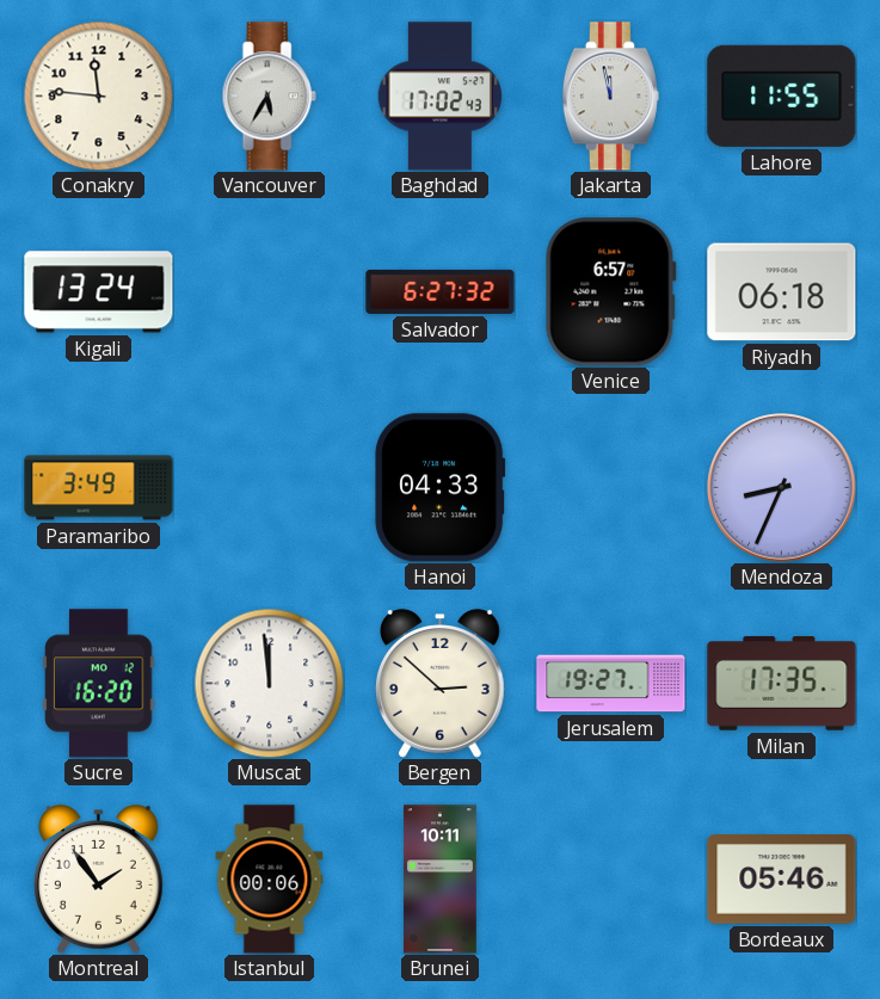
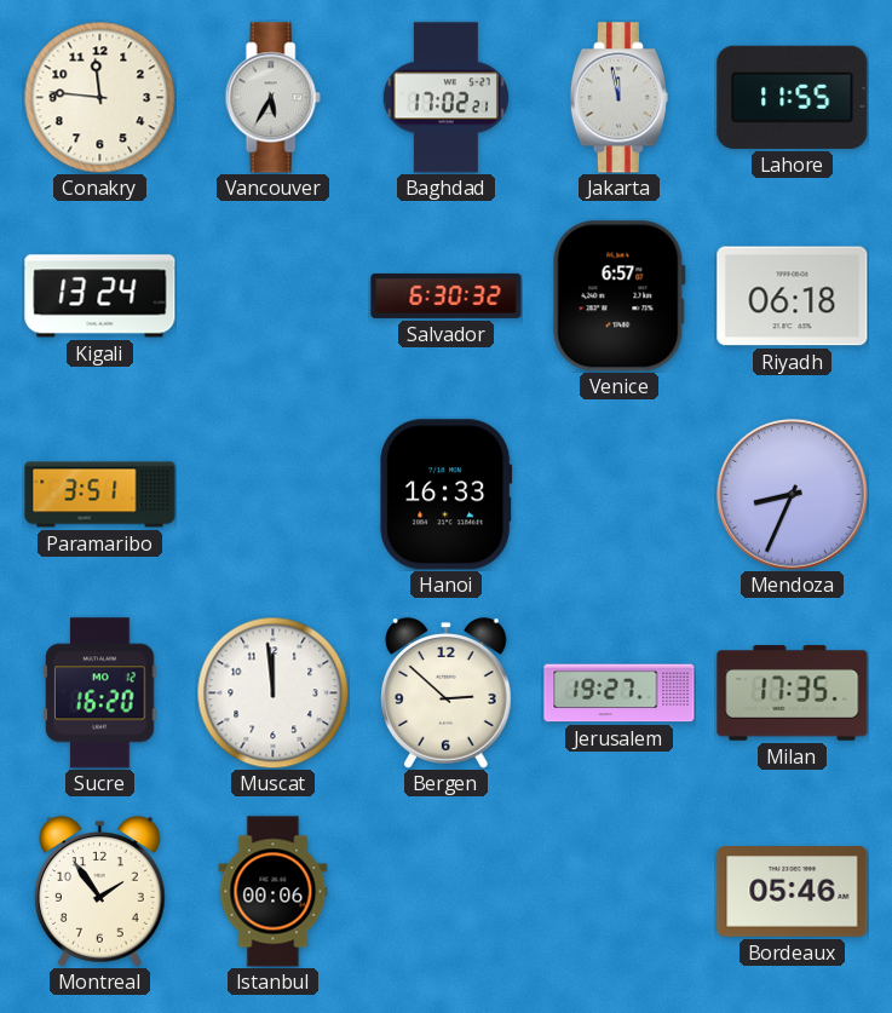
Baghdad: 17:02:43 -> 17:02:21 (445, 98)
Salvador: 6:27 -> 6:30 (447, 295)
Paramaribo: 3:49 -> 3:51 (100, 495)
Hanoi: 04:33 -> 16:33 (447, 495)
Brunei: 10:11 -> none (439, 880)
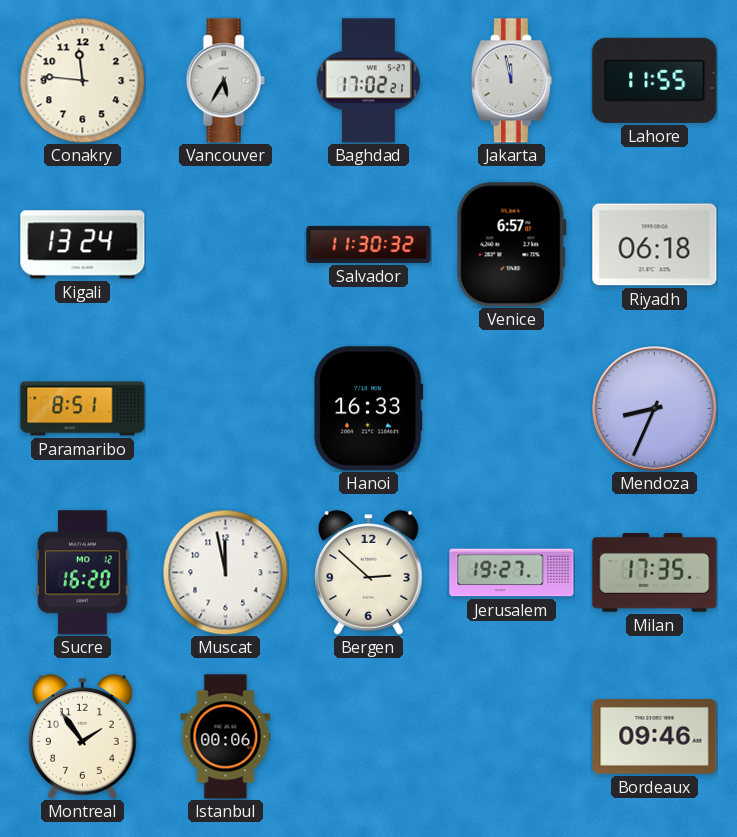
Salvador: 6:30 -> 11:30 (369, 244)
Paramaribo: 3:51 -> 8:51 (83, 409)
Muscat: 11:59 -> 11:58 (225, 572)
Bordeaux: 05:46 -> 09:46 (655, 737)
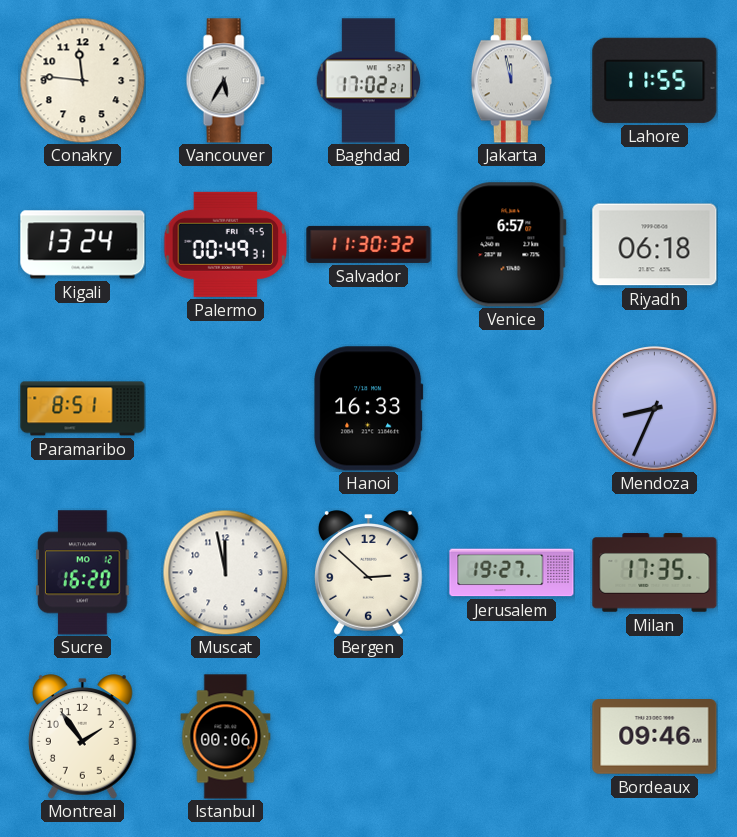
Palermo: none -> 00:49 (225, 244)
